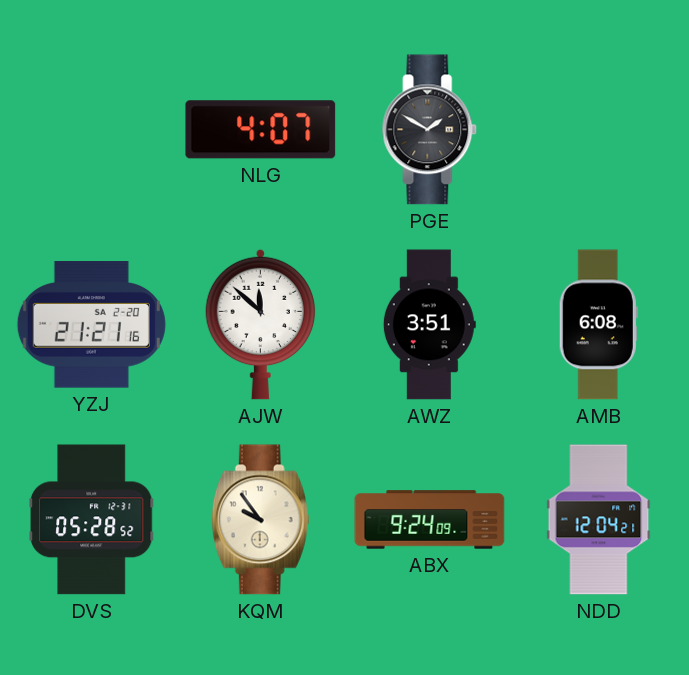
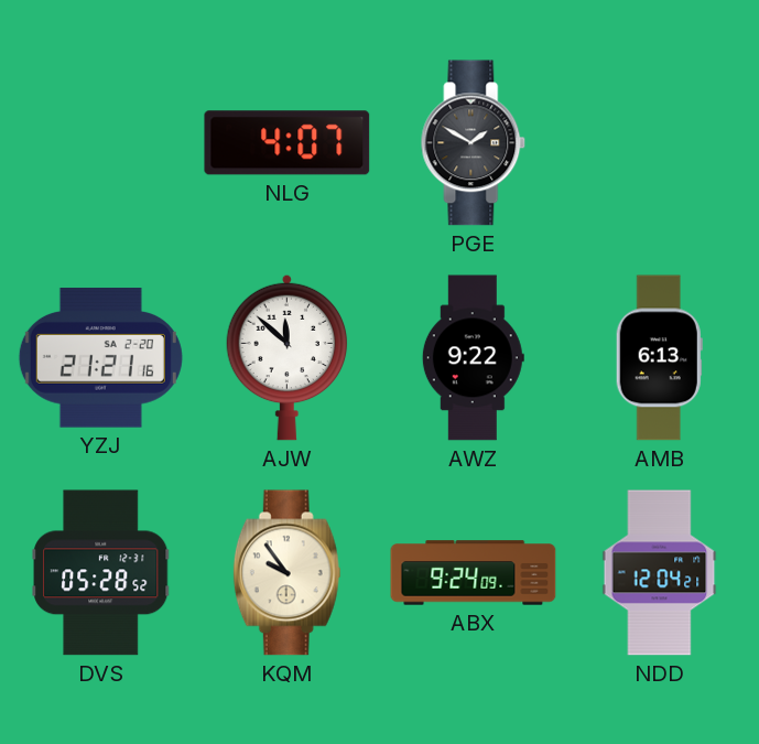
AWZ: 3:51 -> 9:22 (473, 358)
AMB: 6:08 -> 6:13 (659, 358)
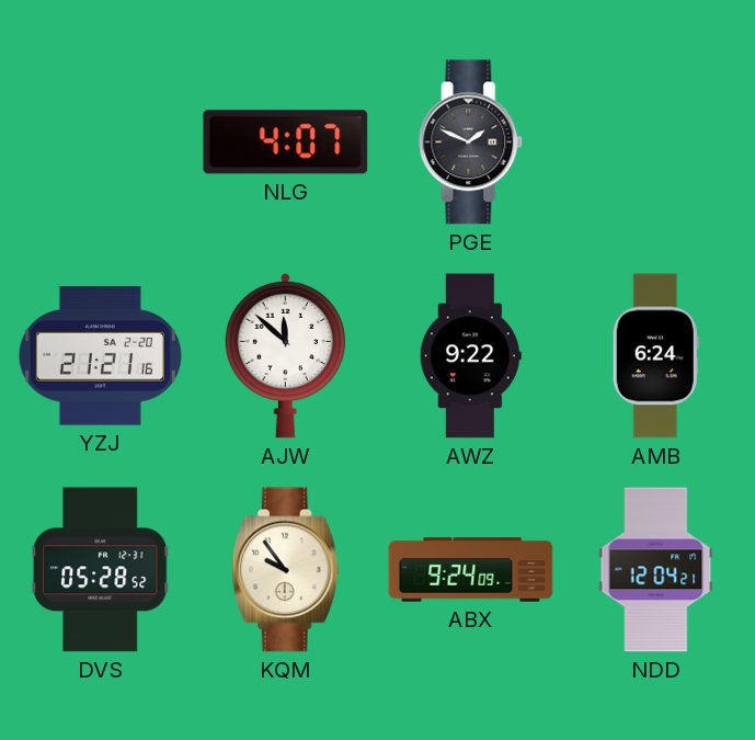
PGE: 1:50 -> 1:49 (471, 143)
AMB: 6:13 -> 6:24 (655, 356)
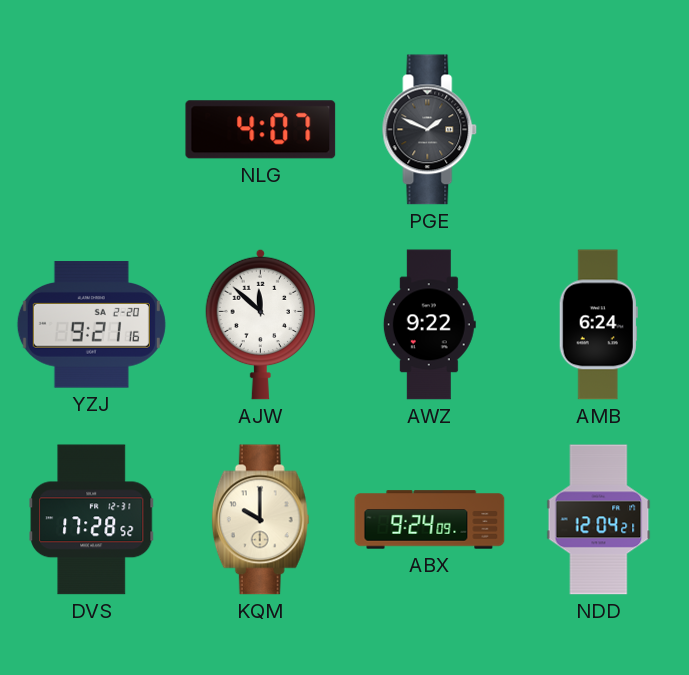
YZJ: 21:21 -> 9:21 (91, 325)
DVS: 05:28 -> 17:28 (92, 520)
KQM: 9:54 -> 10:00 (260, 520)
